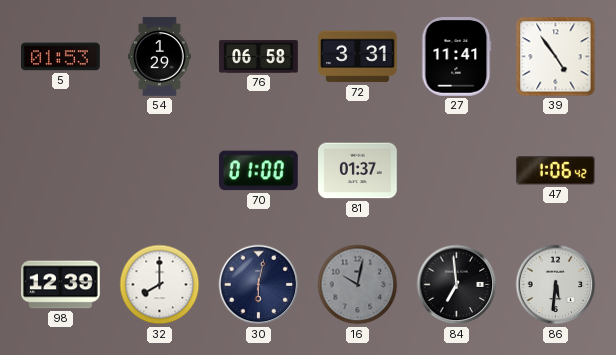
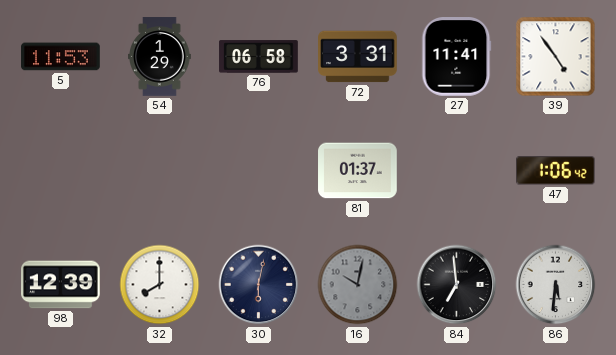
5: 01:53 -> 11:53 (61, 57)
70: 01:00 -> none (258, 171)
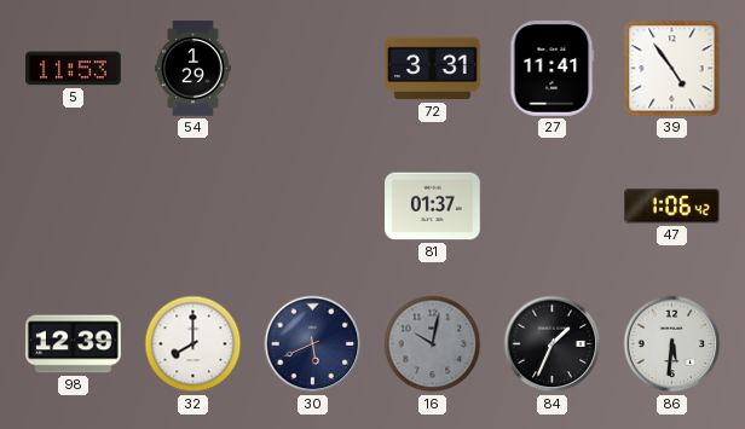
76: 06:58 -> none (259, 57)
30: 6:02 -> 5:41 (313, 344)
84: 6:59 -> 1:34 (553, 344)
